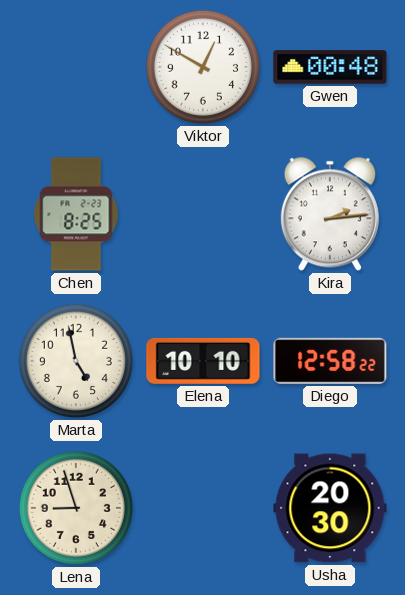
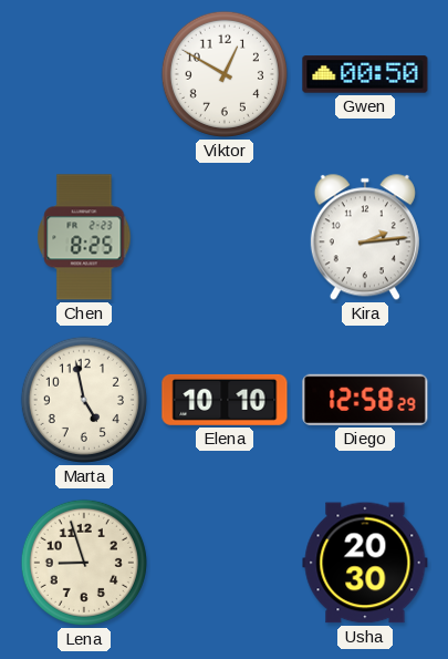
Gwen: 00:48 -> 00:50 (365, 74)
Diego: 12:58:22 -> 12:58:29 (365, 400)
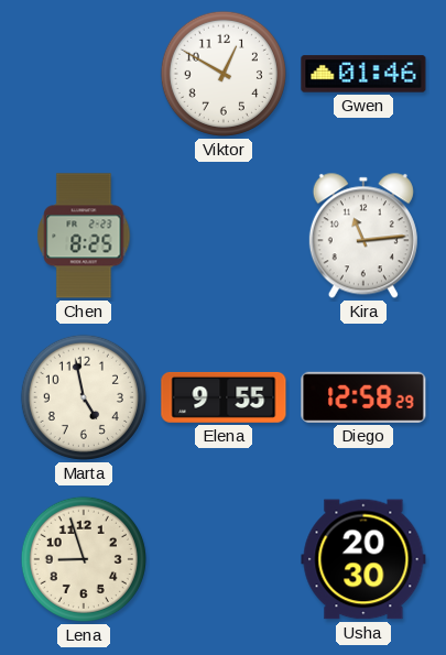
Gwen: 00:50 -> 01:46 (363, 74)
Kira: 2:14 -> 11:14 (363, 236)
Elena: 10:10 -> 9:55 (224, 397)
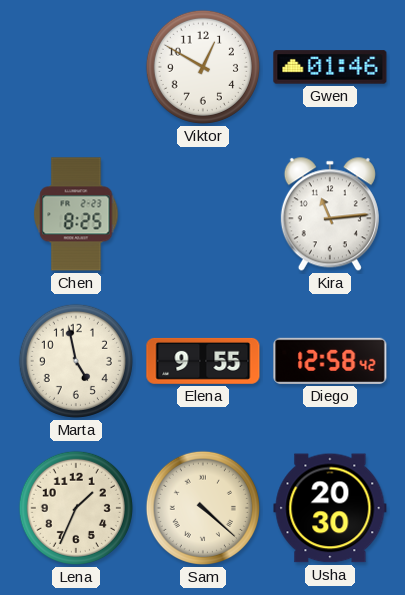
Diego: 12:58:29 -> 12:58:42 (330, 361)
Lena: 8:57 -> 1:34 (76, 508)
Sam: none -> 4:22 (203, 508)
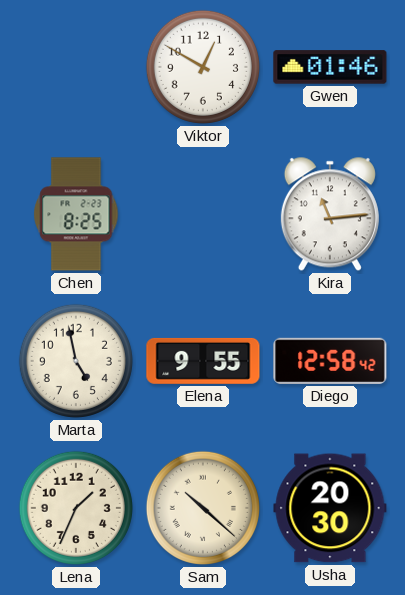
Sam: 4:22 -> 10:22 (203, 508)
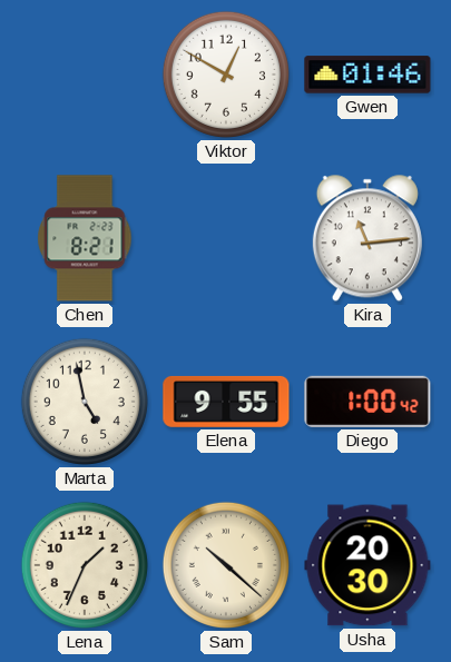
Chen: 8:25 -> 8:21 (85, 238)
Diego: 12:58 -> 1:00 (367, 402)
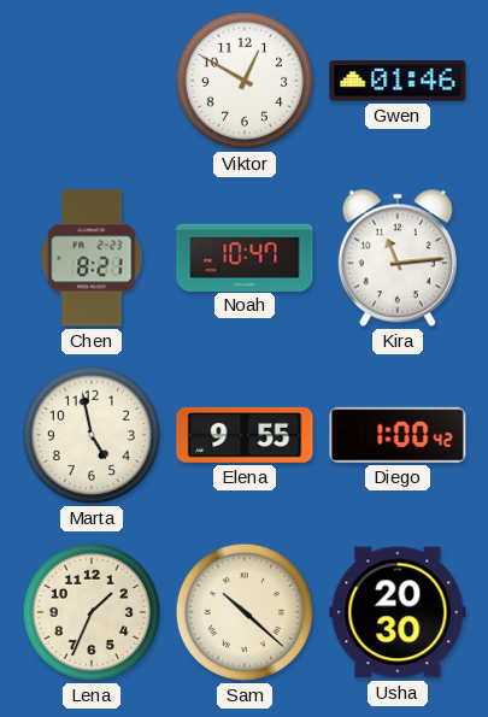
Noah: none -> 10:47 (245, 257)
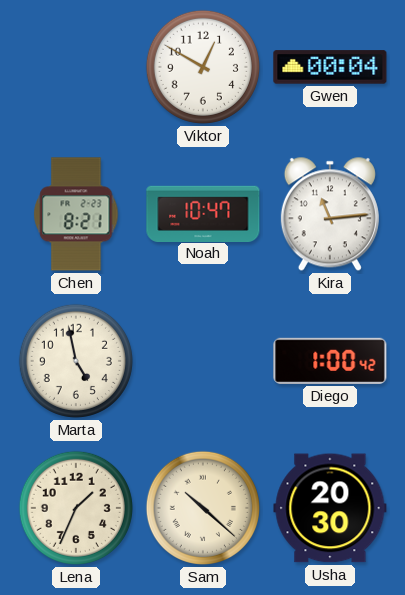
Gwen: 01:46 -> 00:04 (330, 67)
Elena: 9:55 -> none (245, 435)
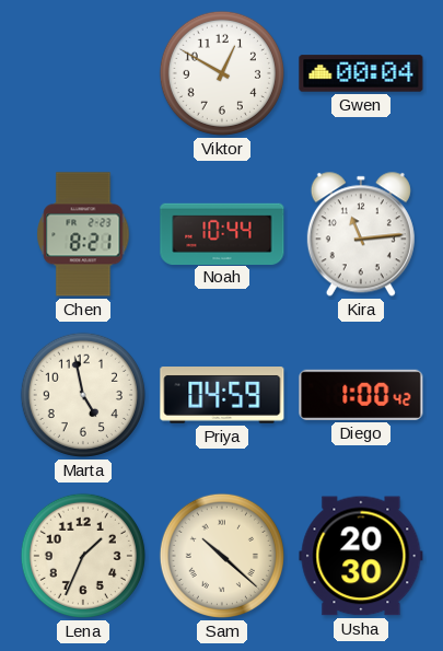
Noah: 10:47 -> 10:44 (222, 233)
Priya: none -> 04:59 (222, 396)
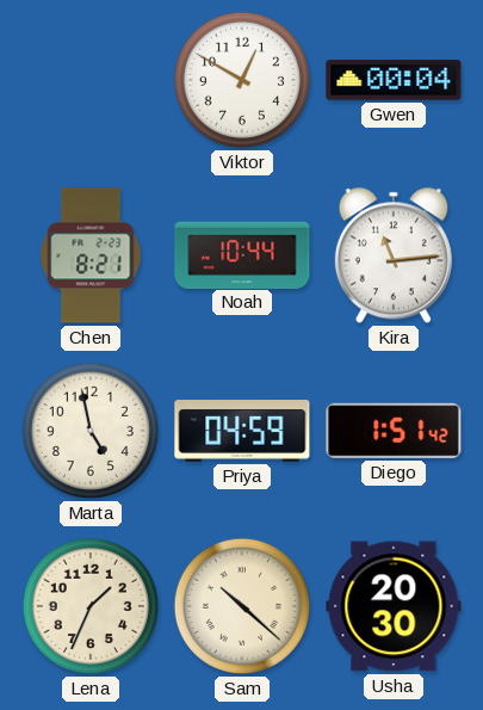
Diego: 1:00 -> 1:51 (394, 431)
